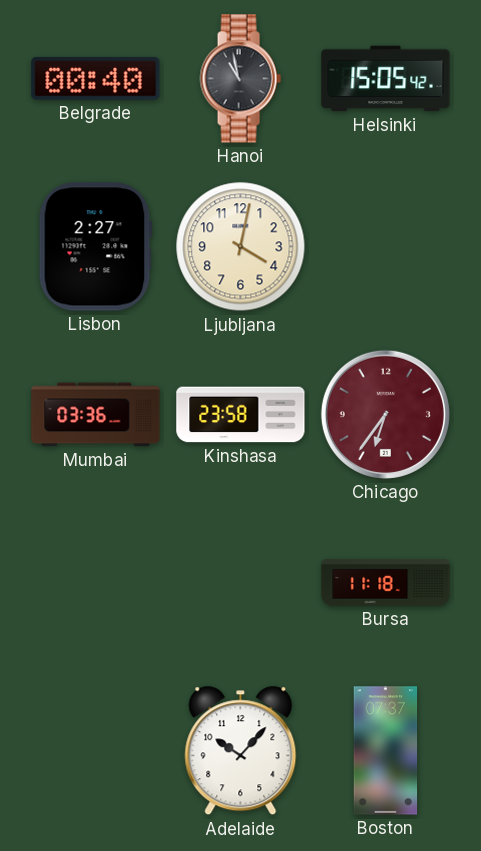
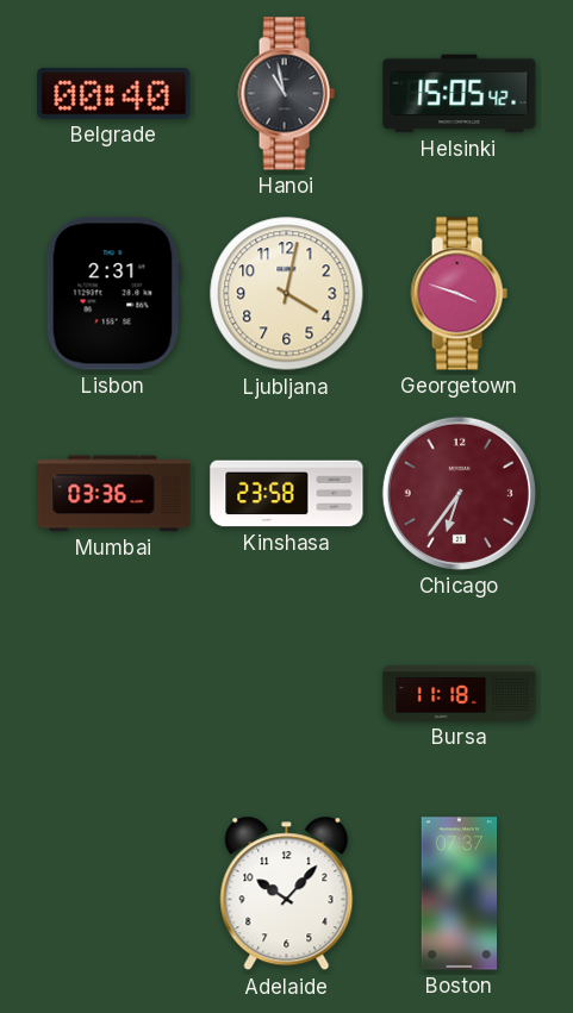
Lisbon: 2:27 -> 2:31 (113, 294)
Georgetown: none -> 3:48 (459, 294)
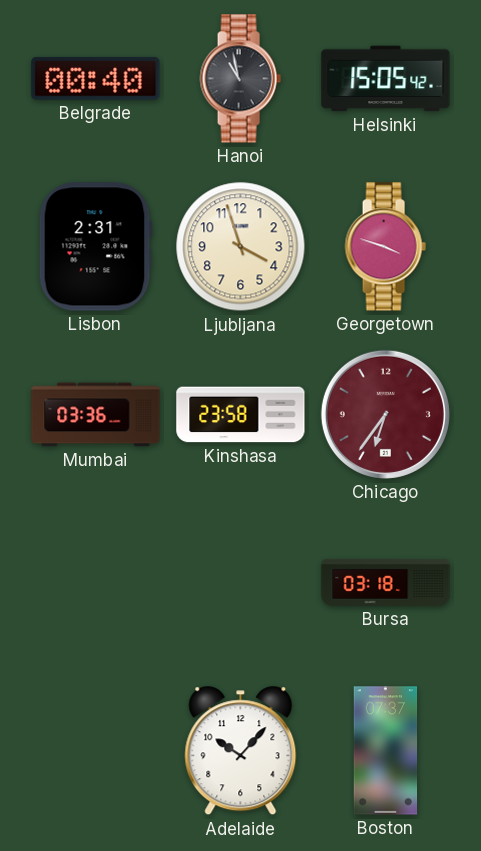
Ljubljana: 4:02 -> 3:57 (241, 247)
Bursa: 11:18 -> 03:18 (386, 582)
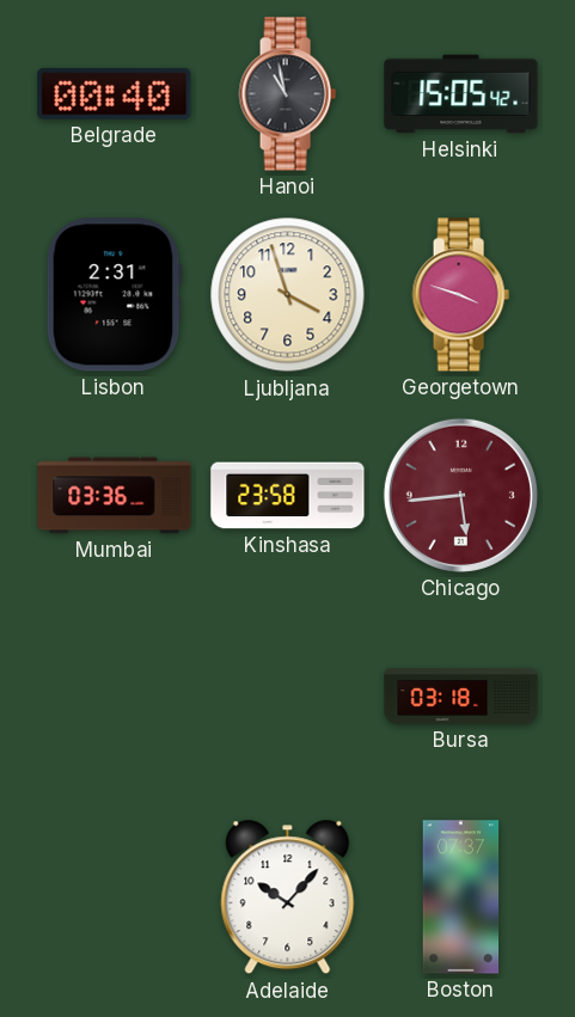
Chicago: 6:36 -> 5:44 (460, 495)
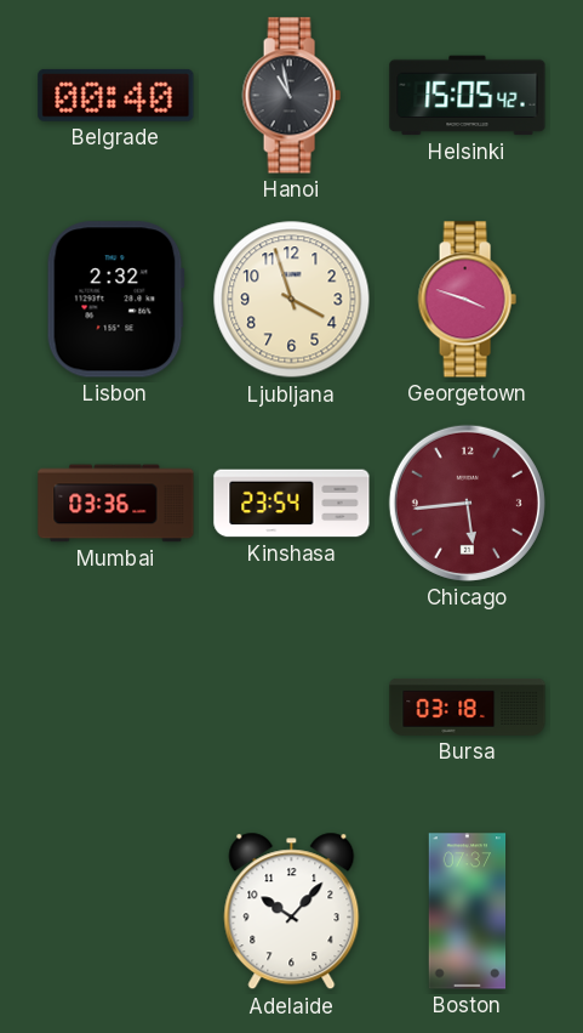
Lisbon: 2:31 -> 2:32 (115, 300)
Kinshasa: 23:58 -> 23:54 (292, 504)
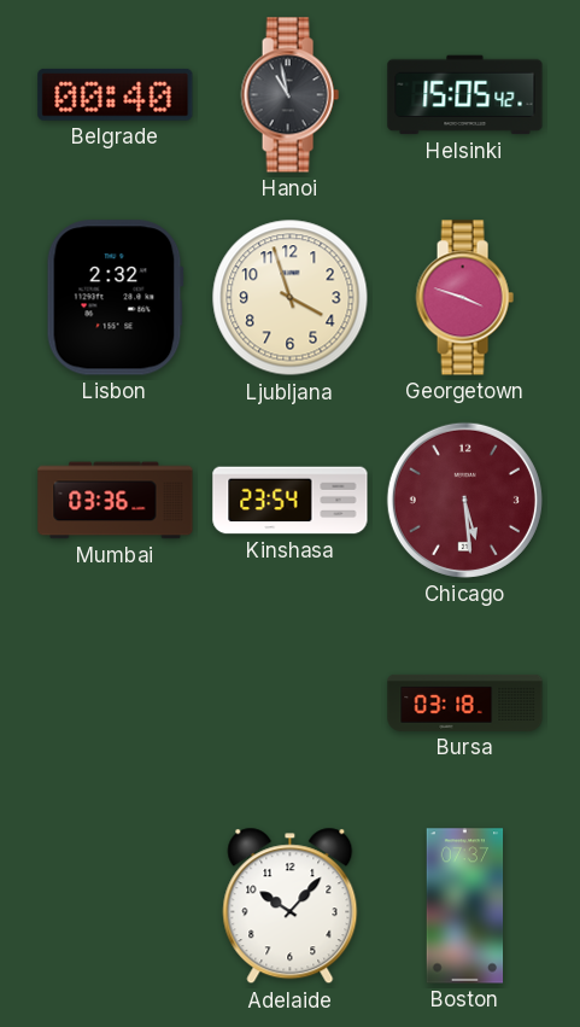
Chicago: 5:44 -> 5:29 (464, 500)
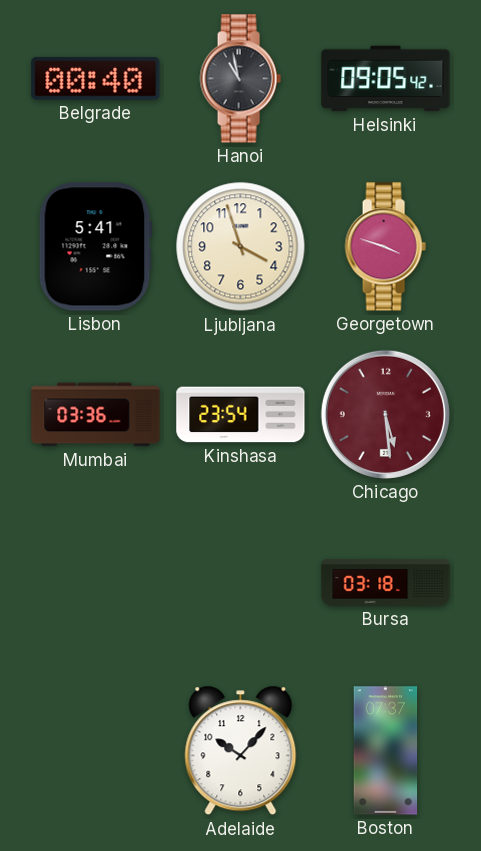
Helsinki: 15:05 -> 09:05 (386, 79)
Lisbon: 2:32 -> 5:41 (95, 247)
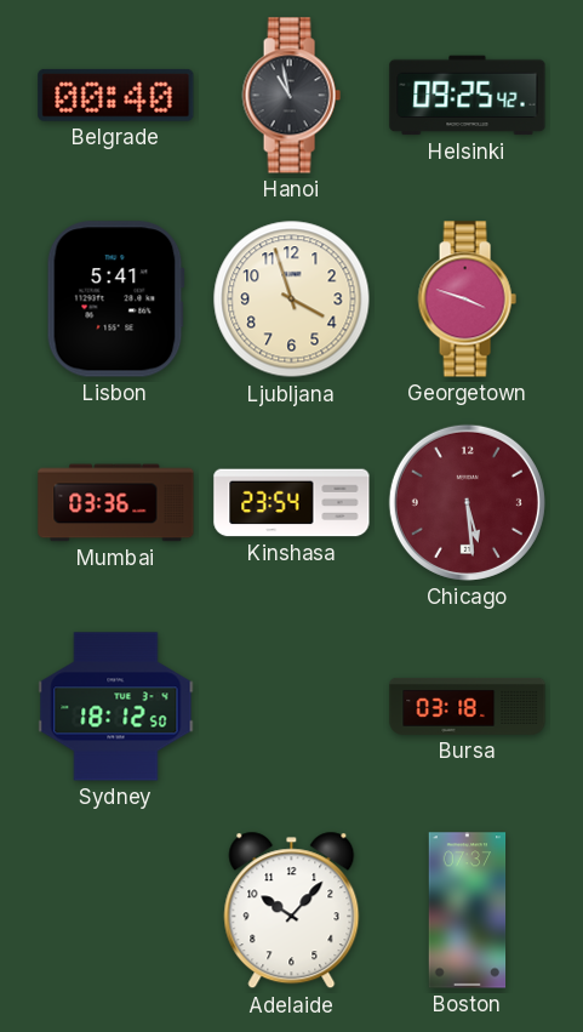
Helsinki: 09:05 -> 09:25 (468, 96)
Sydney: none -> 18:12 (116, 707)
